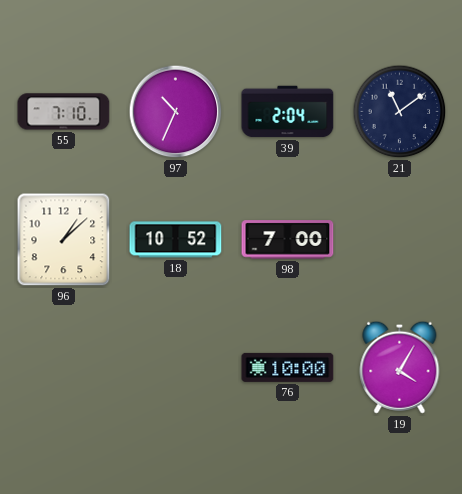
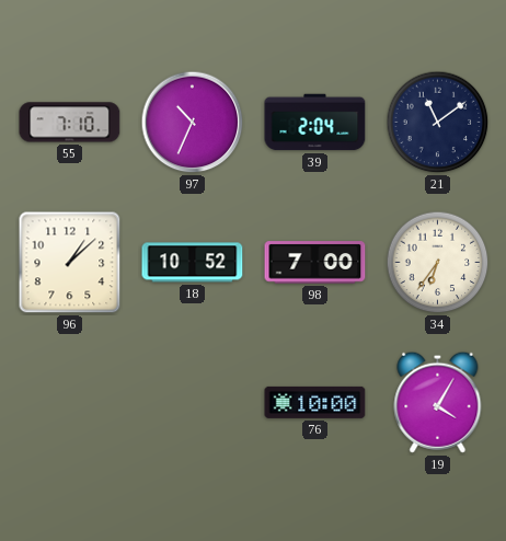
34: none -> 6:36 (438, 263)
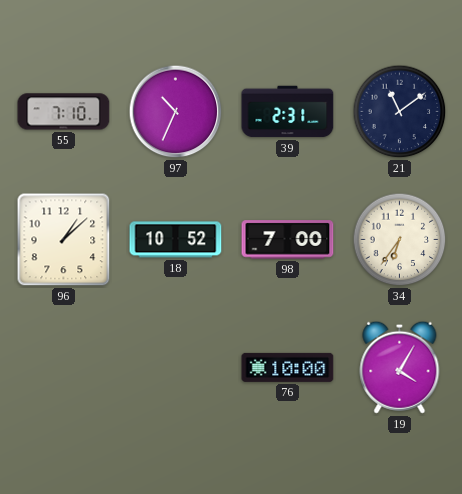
39: 2:04 -> 2:31 (288, 112)
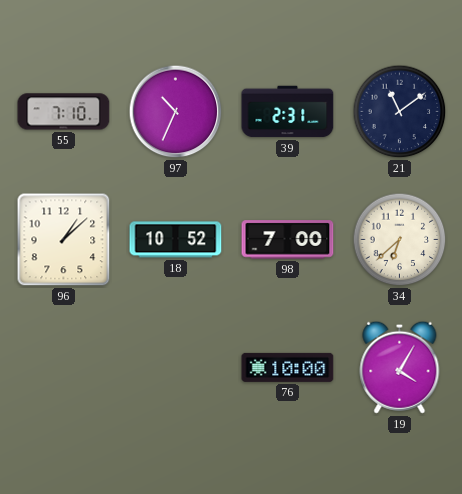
34: 6:36 -> 6:38 (400, 240)
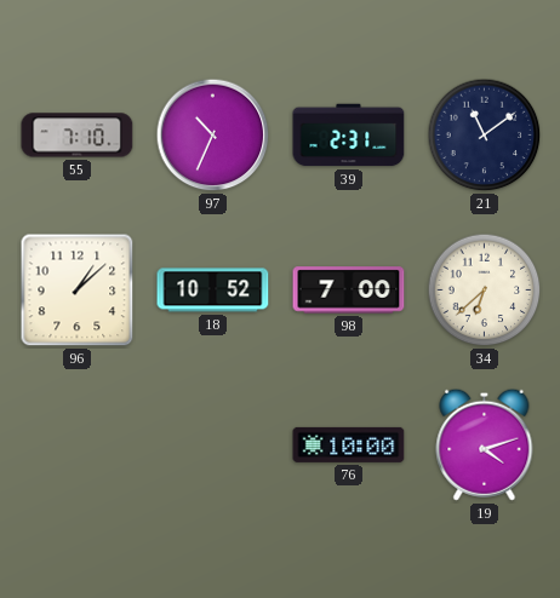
19: 4:05 -> 4:12 (485, 444)
